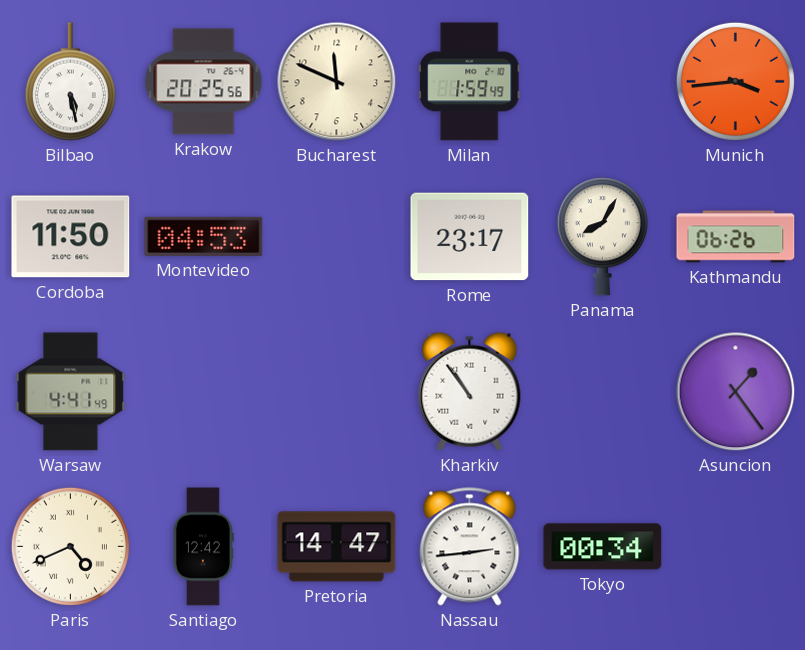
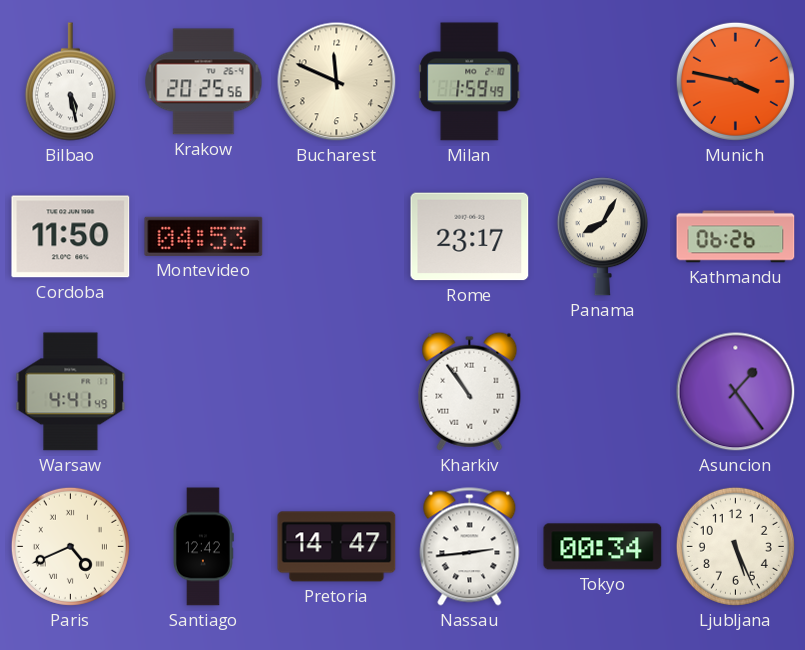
Munich: 3:44 -> 3:47 (735, 81)
Ljubljana: none -> 5:26 (735, 546)
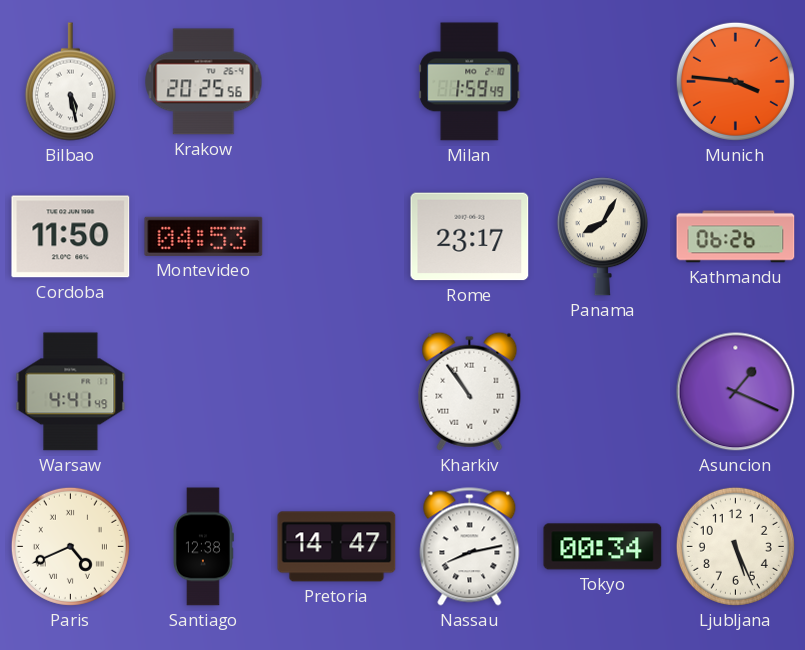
Bucharest: 11:49 -> none (337, 82)
Munich: 3:47 -> 3:46 (735, 81)
Asuncion: 1:24 -> 1:19 (736, 392)
Santiago: 12:42 -> 12:38 (203, 547)
Nassau: 2:44 -> 8:13 (470, 547)
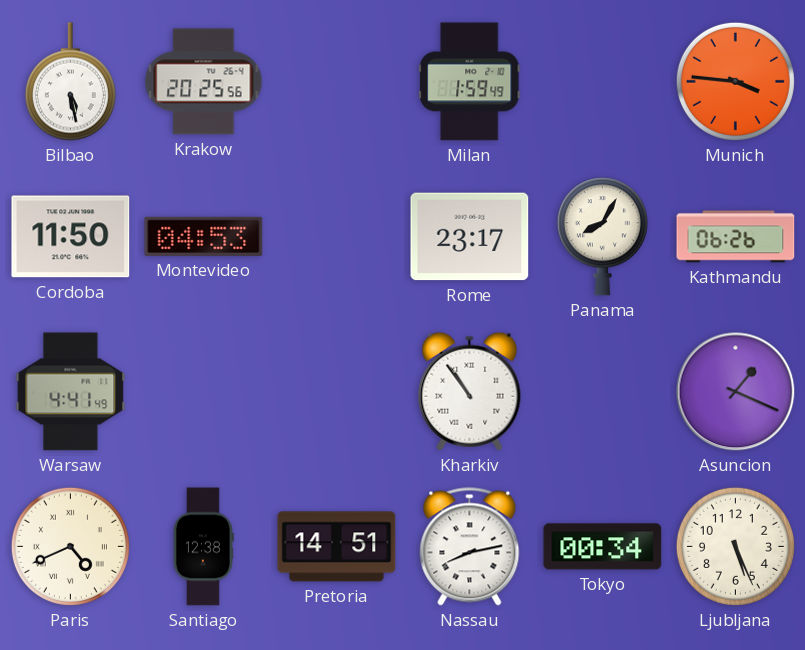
Pretoria: 14:47 -> 14:51 (337, 547)
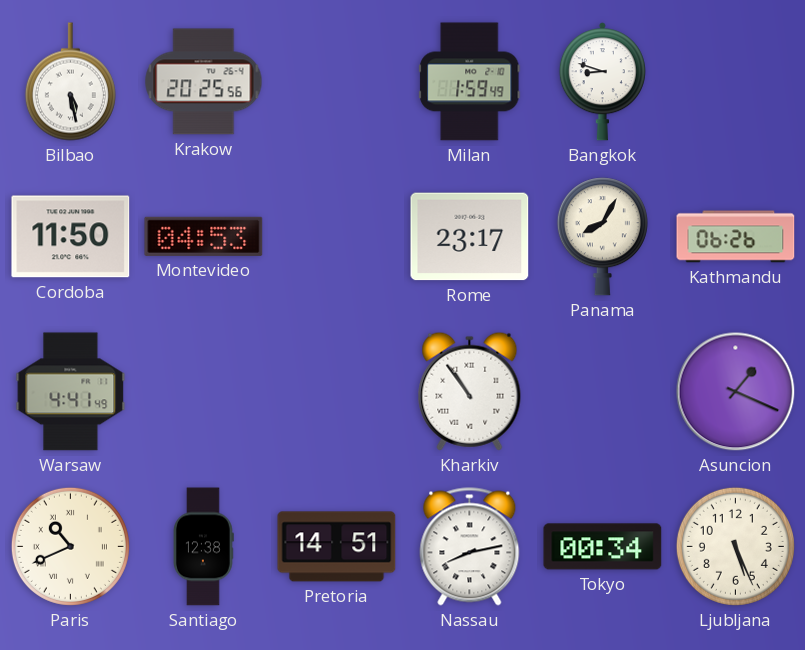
Bangkok: none -> 8:48 (602, 82)
Munich: 3:46 -> none (735, 81)
Paris: 4:41 -> 10:41 (70, 546)
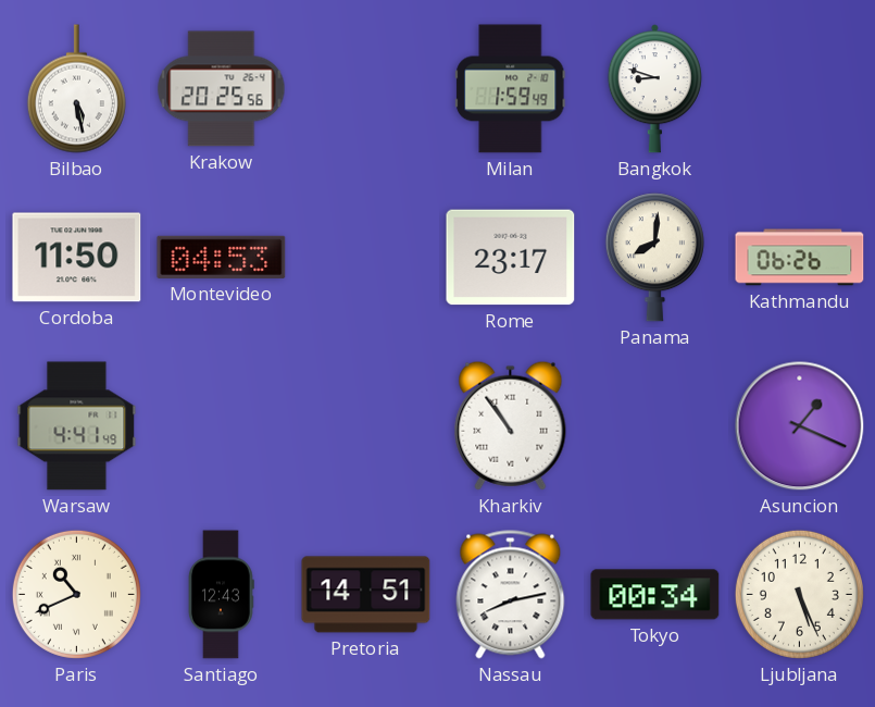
Panama: 8:05 -> 8:01 (654, 258)
Santiago: 12:38 -> 12:43 (221, 595)
